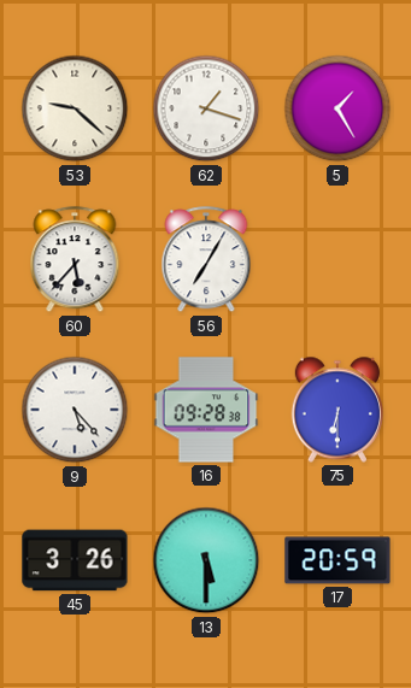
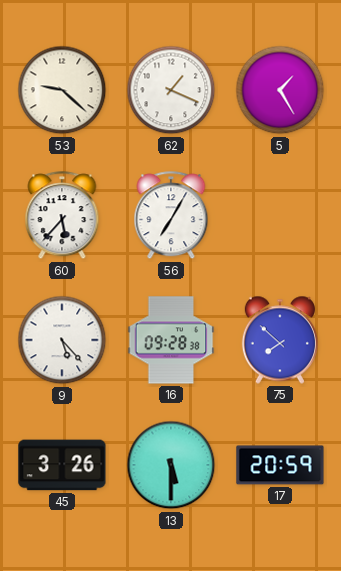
62: 1:18 -> 1:19 (171, 90)
75: 6:30 -> 7:52 (280, 340)
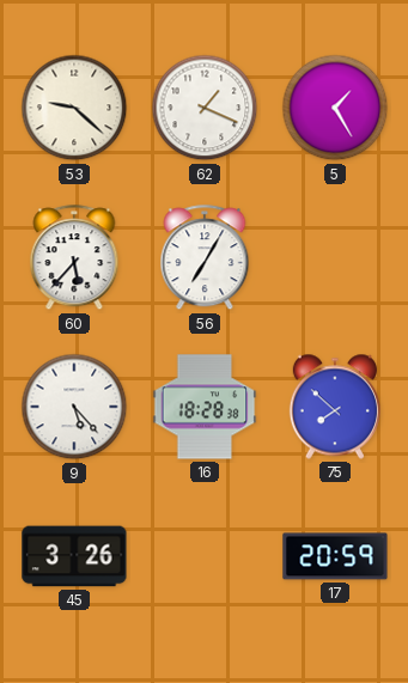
16: 09:28 -> 18:28 (205, 407)
13: 5:30 -> none (171, 465)
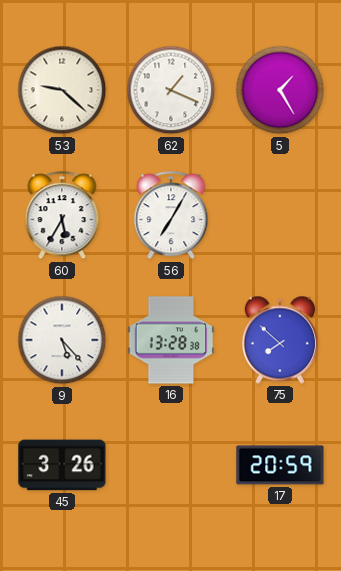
60: 5:37 -> 5:35 (62, 216)
16: 18:28 -> 13:28 (171, 340)
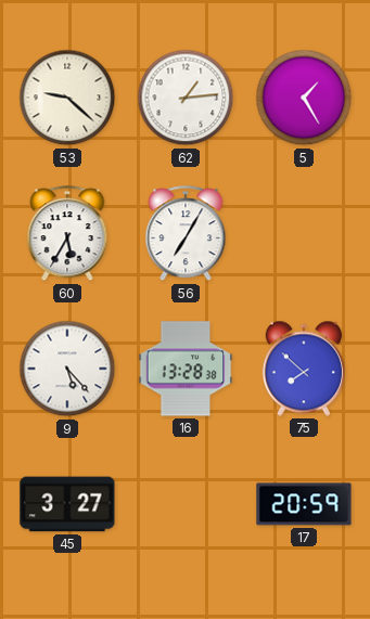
62: 1:19 -> 1:14 (186, 98)
45: 3:26 -> 3:27 (67, 504)
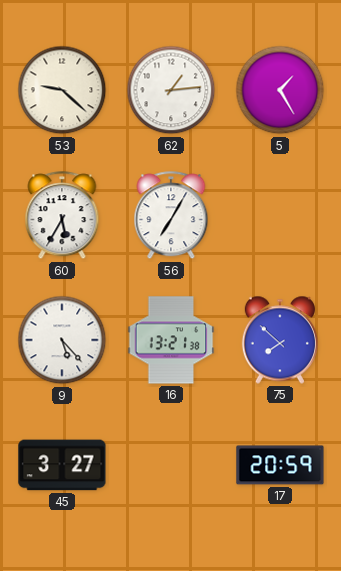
16: 13:28 -> 13:21 (171, 340)
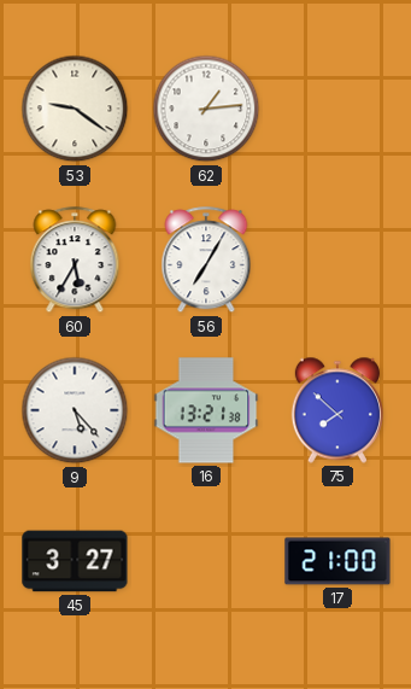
53: 9:22 -> 9:21 (75, 109)
5: 1:25 -> none (280, 90)
17: 20:59 -> 21:00 (337, 561)
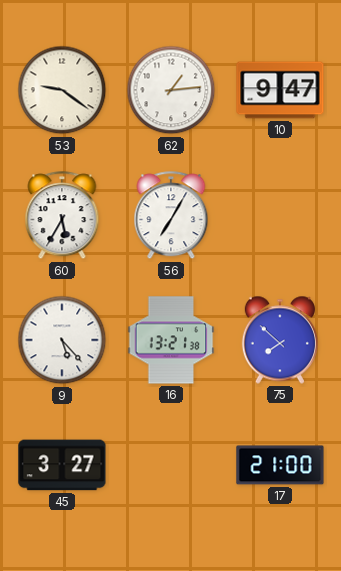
10: none -> 9:47 (280, 90)
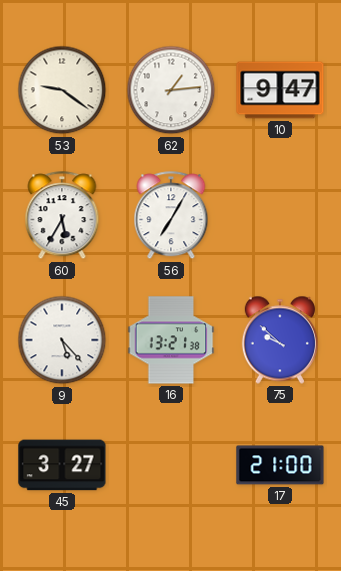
75: 7:52 -> 9:52 (280, 340)
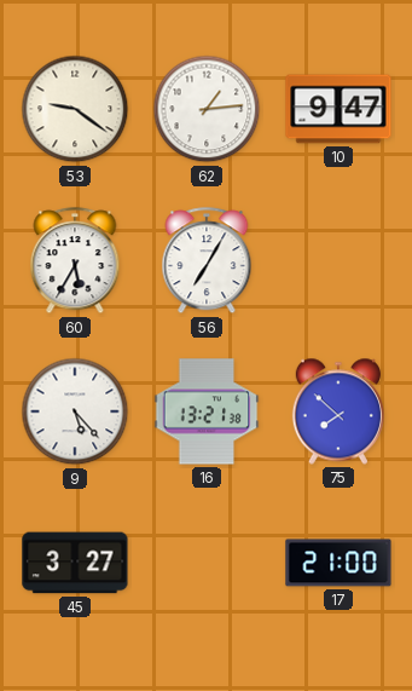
75: 9:52 -> 7:52 (338, 411)
